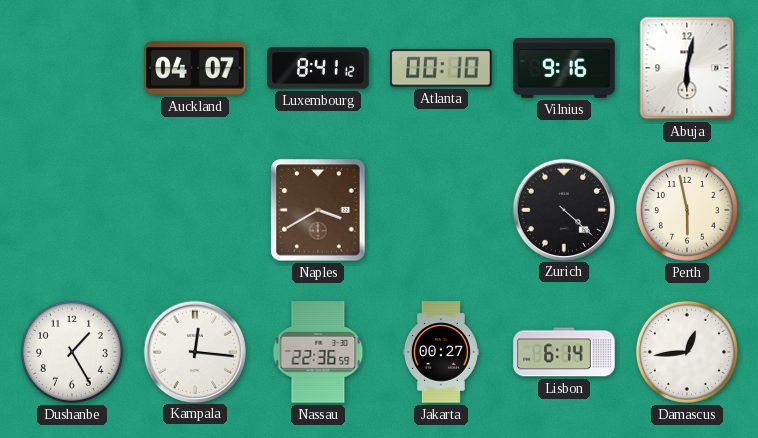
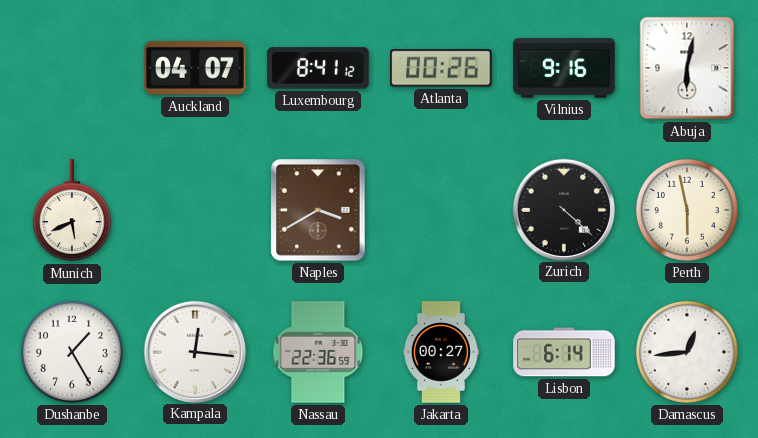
Atlanta: 00:10 -> 00:26 (441, 68)
Munich: none -> 5:41 (72, 211)
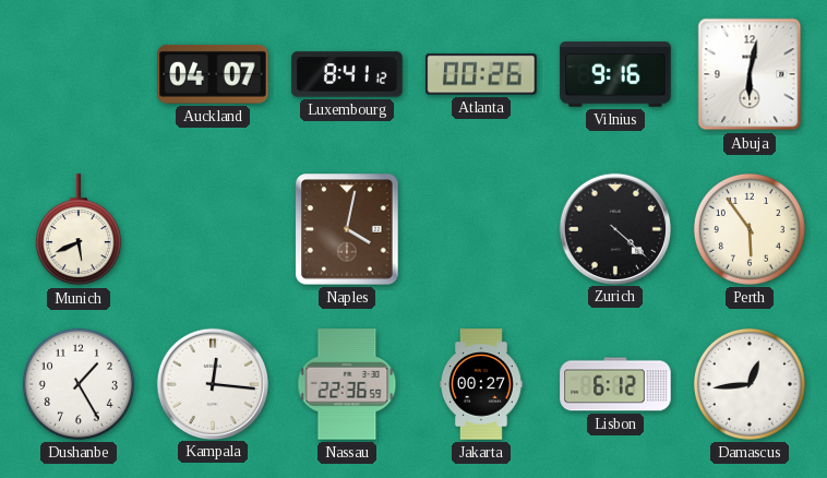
Naples: 3:40 -> 4:02 (347, 229)
Perth: 5:58 -> 5:54 (750, 229)
Lisbon: 6:14 -> 6:12 (615, 384)
